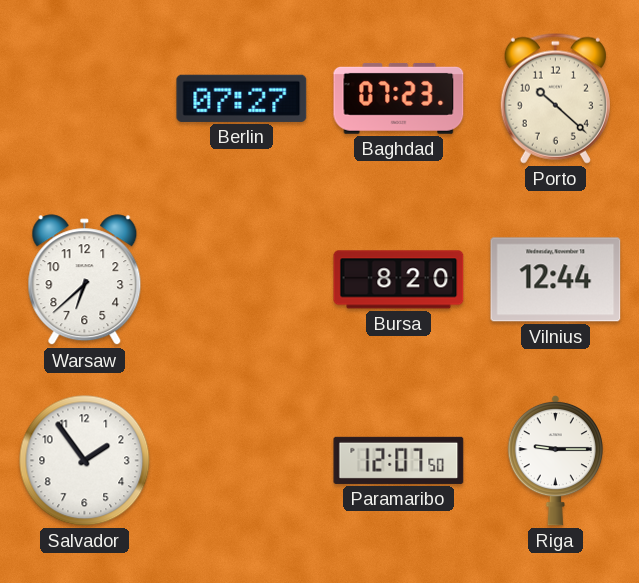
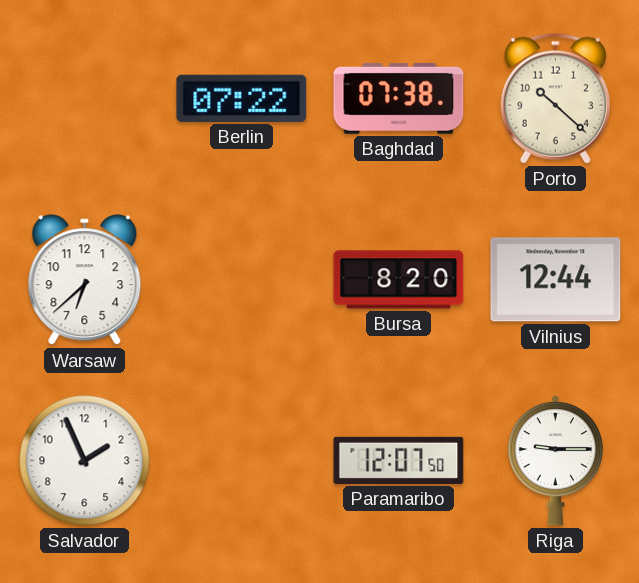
Berlin: 07:27 -> 07:22 (242, 98)
Baghdad: 07:23 -> 07:38 (399, 98)
Salvador: 1:54 -> 1:56 (85, 461)
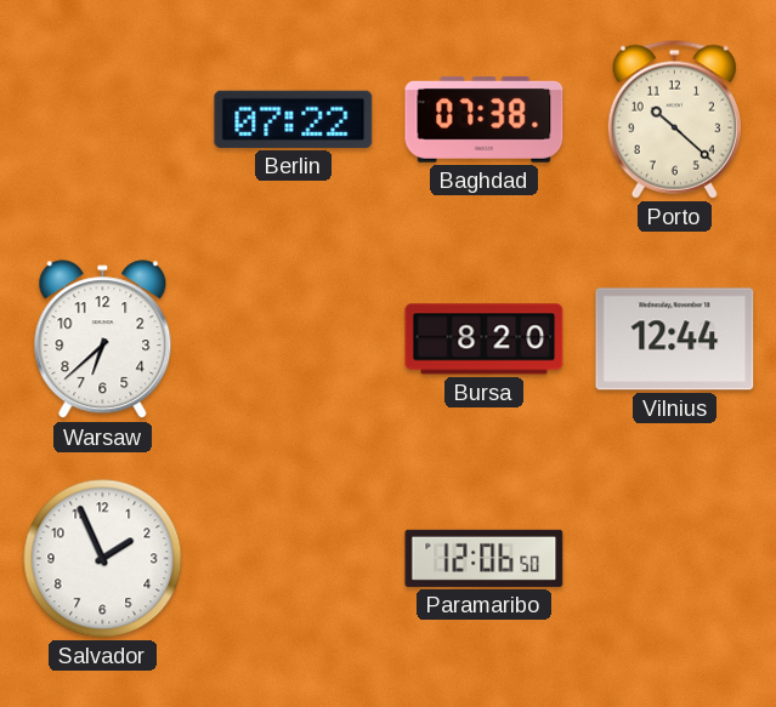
Paramaribo: 12:07 -> 12:06 (485, 558)
Riga: 9:15 -> none (555, 460)
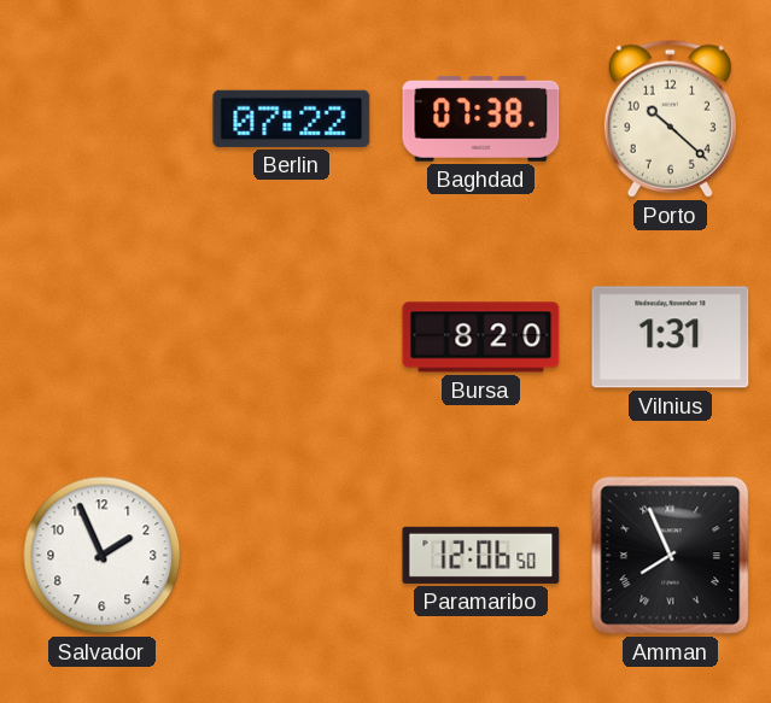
Warsaw: 6:38 -> none (103, 340)
Vilnius: 12:44 -> 1:31 (671, 338)
Amman: none -> 7:56 (671, 556)
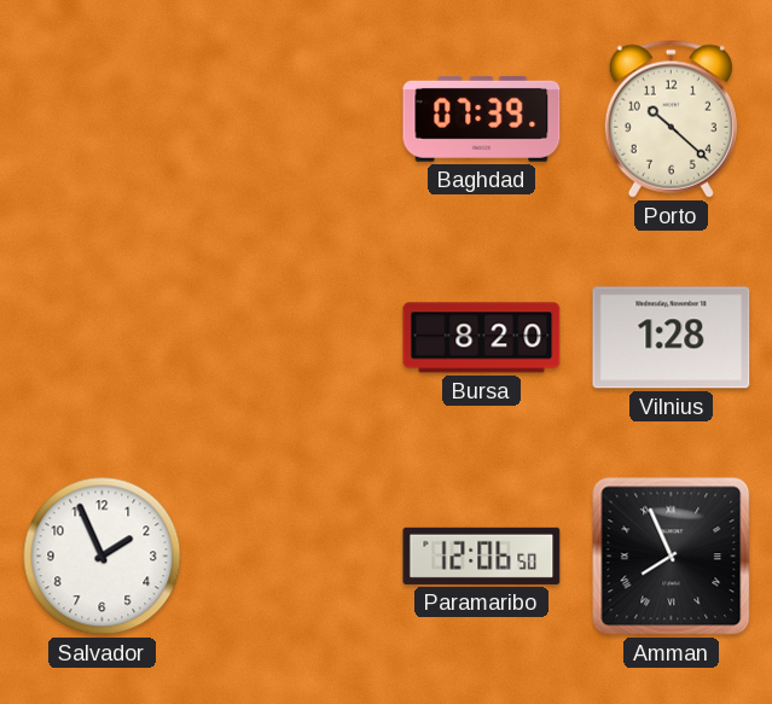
Berlin: 07:22 -> none (292, 118)
Baghdad: 07:38 -> 07:39 (482, 118)
Vilnius: 1:31 -> 1:28 (672, 338)
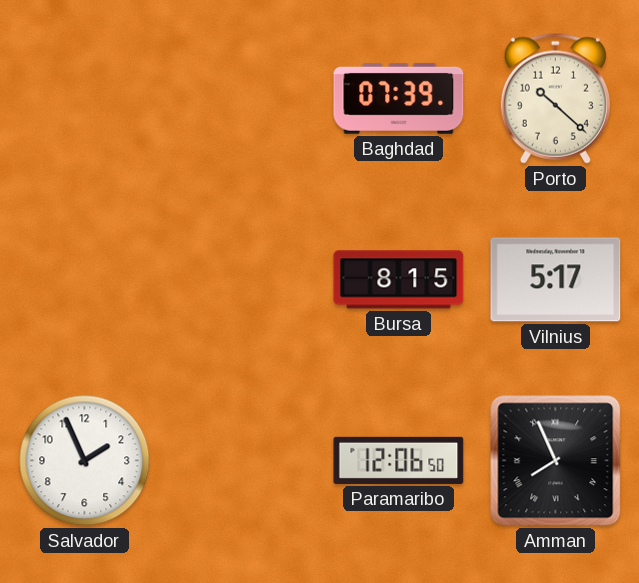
Bursa: 8:20 -> 8:15 (399, 280)
Vilnius: 1:28 -> 5:17 (556, 280)
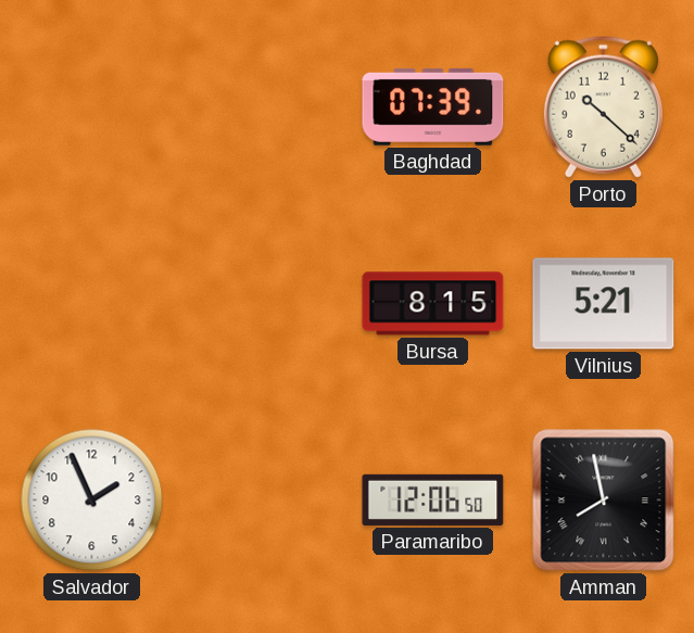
Vilnius: 5:17 -> 5:21 (604, 304)
Amman: 7:56 -> 7:58 (604, 501)
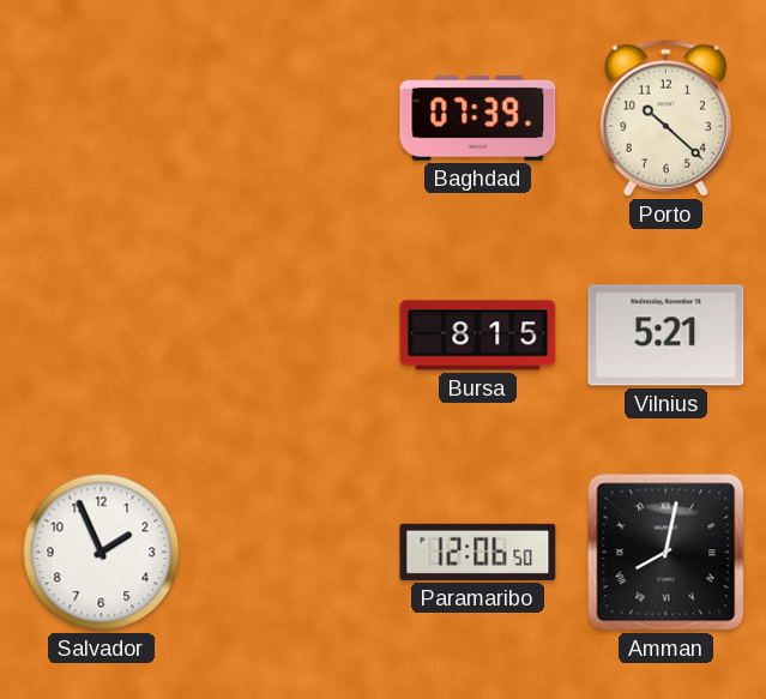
Amman: 7:58 -> 8:02 (667, 553)
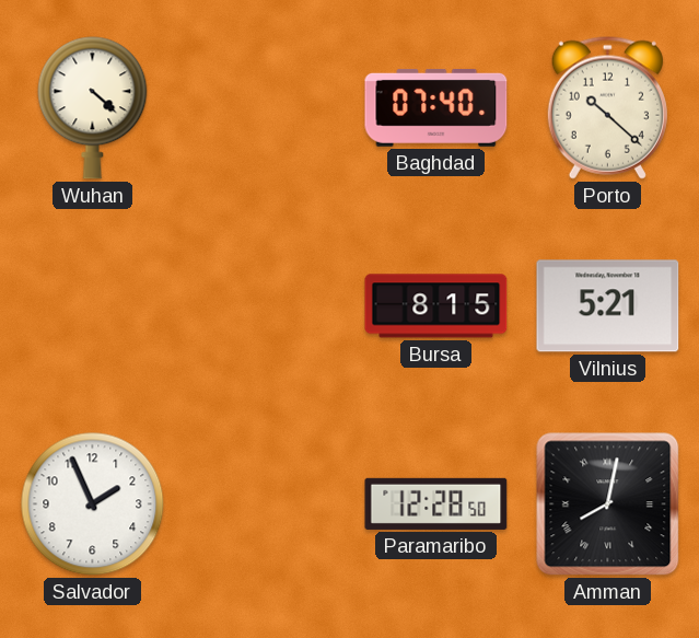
Wuhan: none -> 4:22 (93, 108)
Baghdad: 07:39 -> 07:40 (436, 107)
Paramaribo: 12:06 -> 12:28 (436, 503)
